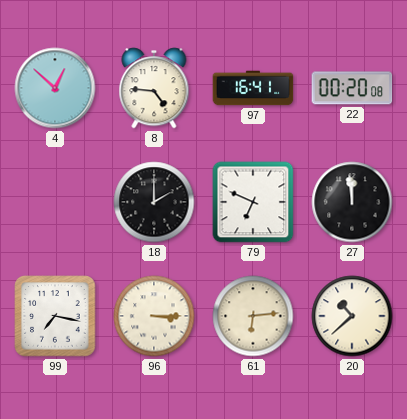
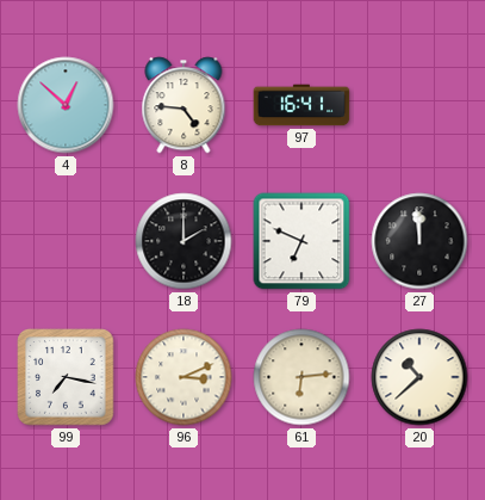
22: 00:20 -> none (352, 88)
96: 3:15 -> 3:11 (184, 377)
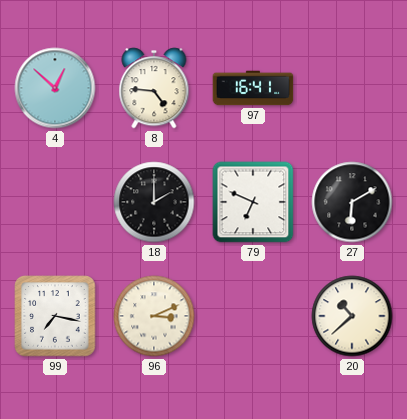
27: 11:59 -> 6:10 (352, 202)
61: 6:14 -> none (301, 377)
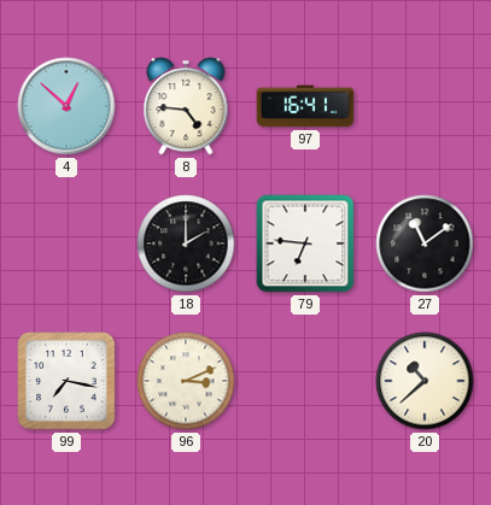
79: 6:49 -> 6:46 (305, 243)
27: 6:10 -> 11:09 (425, 243)
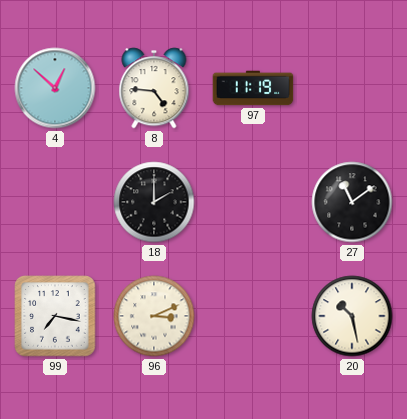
97: 16:41 -> 11:19 (253, 88)
79: 6:46 -> none (305, 243)
20: 10:38 -> 10:28 (352, 316)
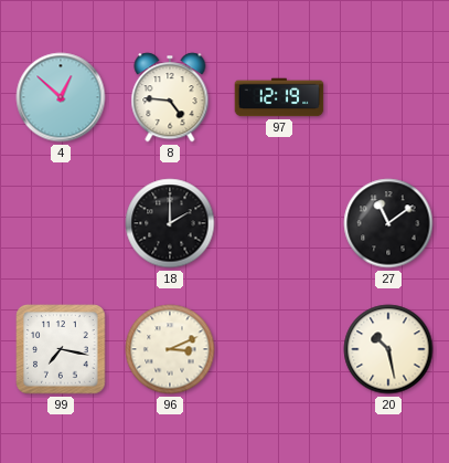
97: 11:19 -> 12:19 (279, 97)
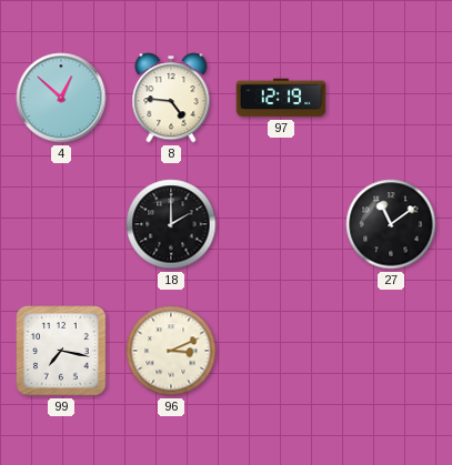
20: 10:28 -> none (388, 349)
